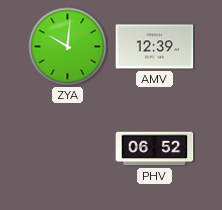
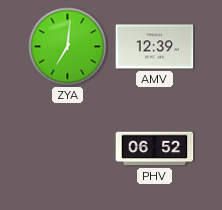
ZYA: 10:01 -> 7:01 (68, 47)
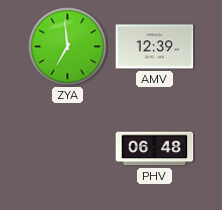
ZYA: 7:01 -> 6:59 (68, 47)
PHV: 06:52 -> 06:48 (155, 149)
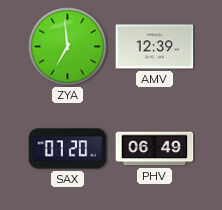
SAX: none -> 07:20 (68, 149)
PHV: 06:48 -> 06:49 (155, 149)
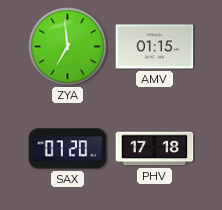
AMV: 12:39 -> 01:15 (155, 47)
PHV: 06:49 -> 17:18 (155, 149)
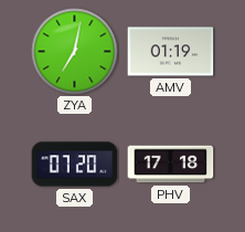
ZYA: 6:59 -> 7:02 (75, 52)
AMV: 01:15 -> 01:19 (171, 52)
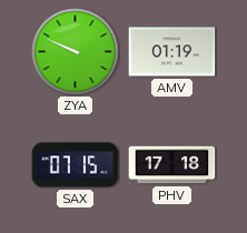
ZYA: 7:02 -> 9:49 (76, 52)
SAX: 07:20 -> 07:15 (76, 165)
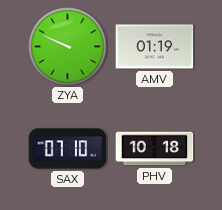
SAX: 07:15 -> 07:10 (68, 149)
PHV: 17:18 -> 10:18 (155, 149)
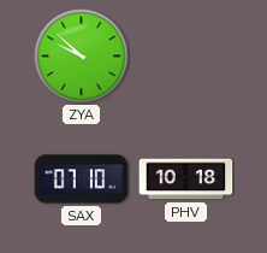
ZYA: 9:49 -> 9:52 (82, 57)
AMV: 01:19 -> none (155, 47)
